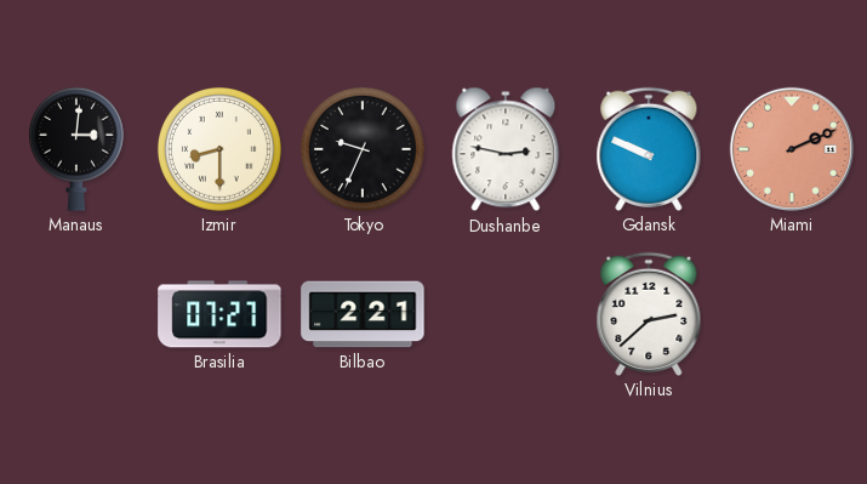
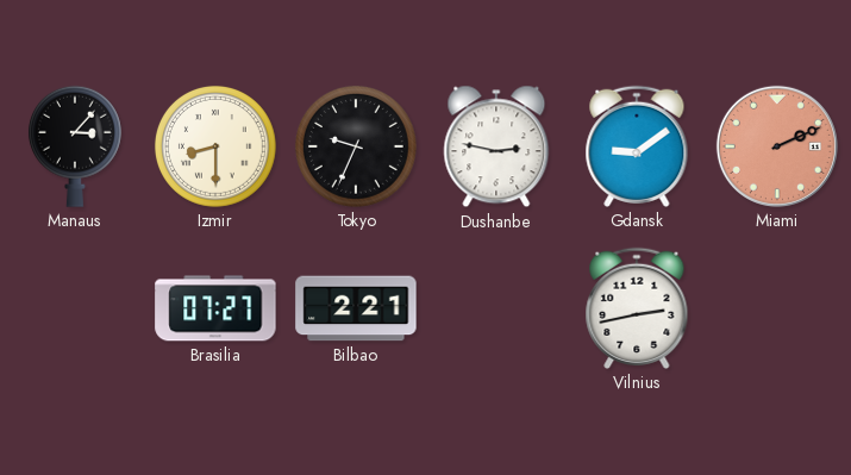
Manaus: 3:01 -> 3:07 (75, 146)
Gdansk: 9:49 -> 9:09 (637, 146)
Vilnius: 2:38 -> 2:43 (637, 308)
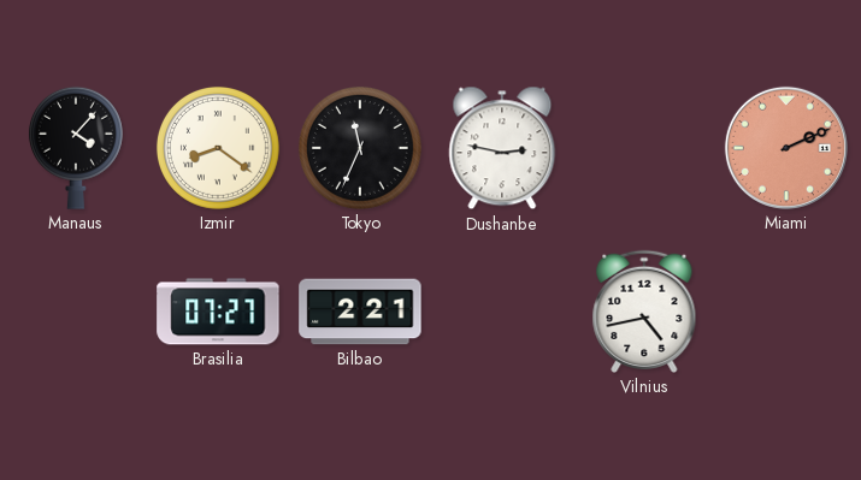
Manaus: 3:07 -> 4:07 (76, 148)
Izmir: 8:30 -> 8:21 (218, 148)
Tokyo: 9:34 -> 11:34 (360, 148)
Gdansk: 9:09 -> none (637, 146)
Vilnius: 2:43 -> 4:43 (644, 312)
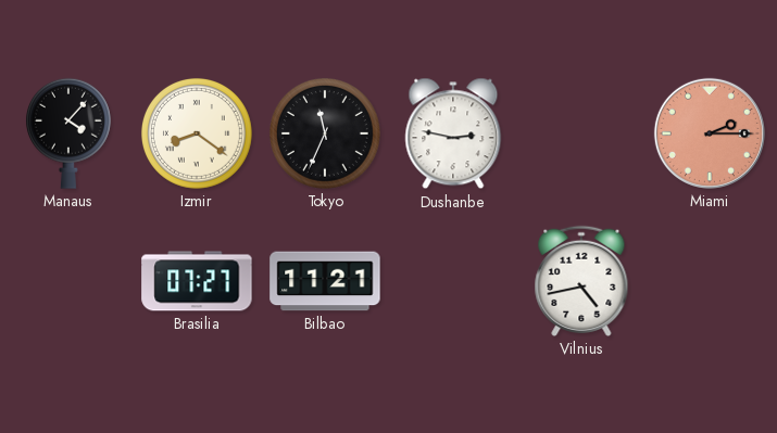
Miami: 2:11 -> 2:15 (710, 133)
Bilbao: 2:21 -> 11:21 (325, 281)
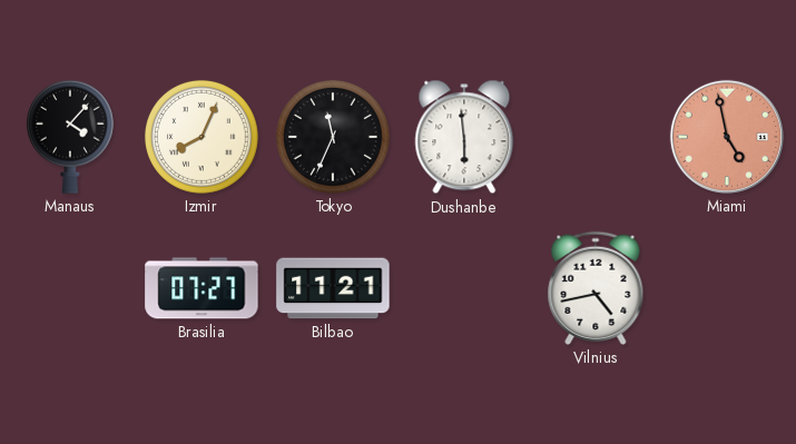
Izmir: 8:21 -> 8:04 (202, 137)
Dushanbe: 2:47 -> 5:59 (464, 137)
Miami: 2:15 -> 4:58 (727, 137)
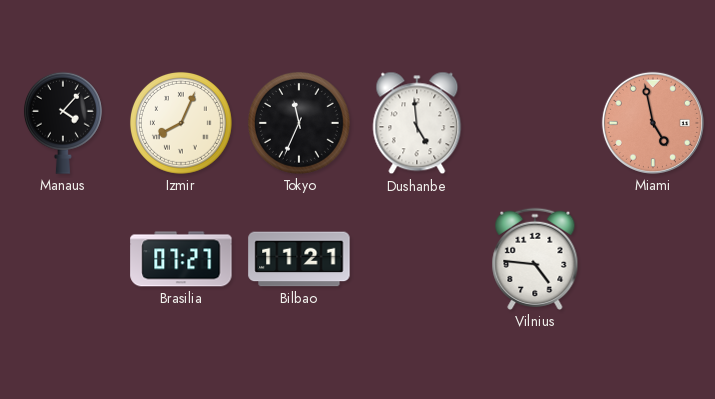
Dushanbe: 5:59 -> 4:59 (417, 123)
Vilnius: 4:43 -> 4:46 (535, 259)
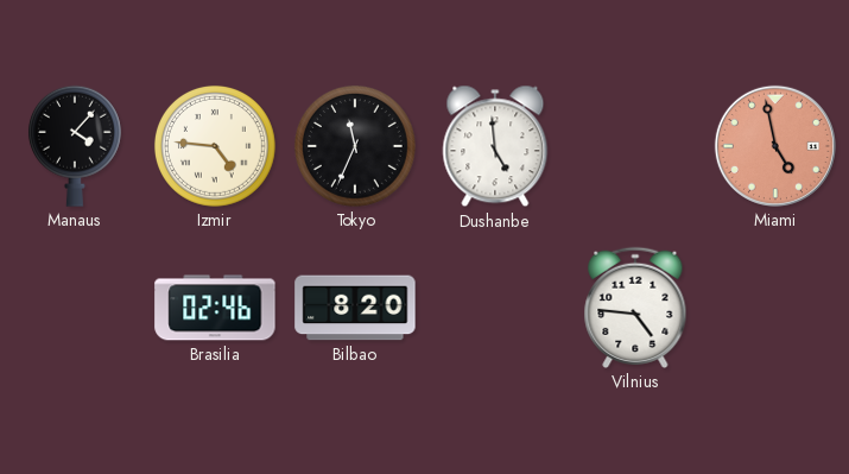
Izmir: 8:04 -> 4:46 (215, 146)
Brasilia: 07:27 -> 02:46 (215, 308)
Bilbao: 11:21 -> 8:20 (355, 308)
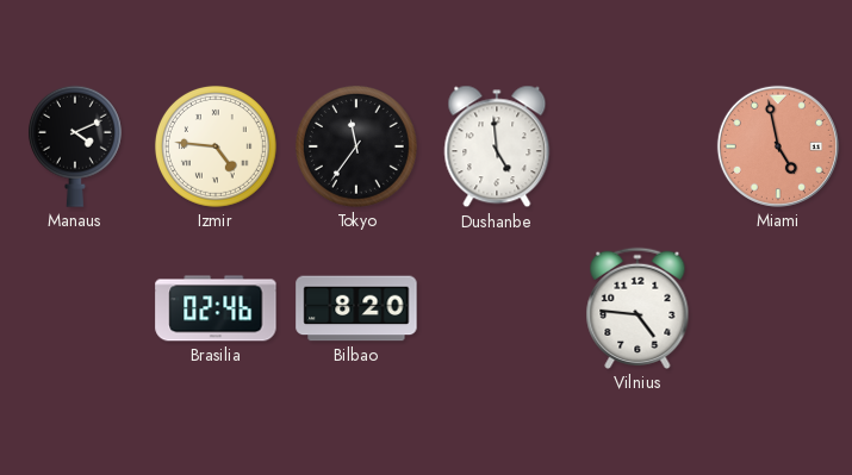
Manaus: 4:07 -> 4:11 (75, 146)
Tokyo: 11:34 -> 11:36 (356, 146)
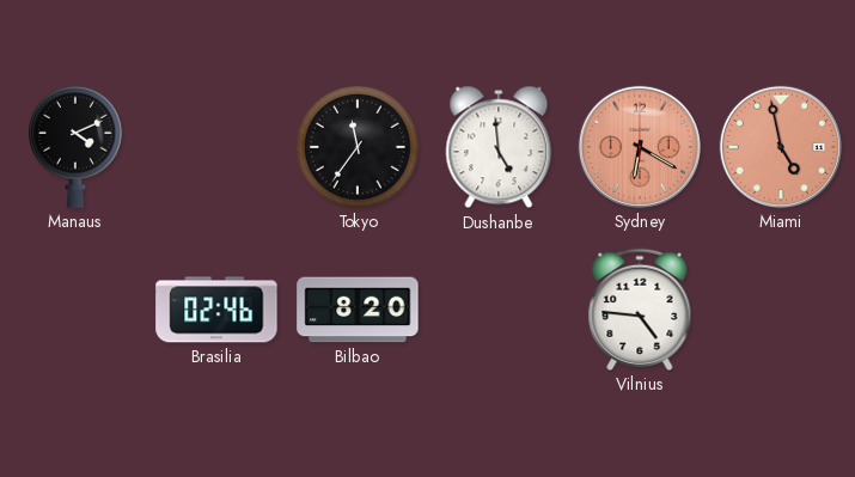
Izmir: 4:46 -> none (216, 146)
Sydney: none -> 6:20 (640, 147)
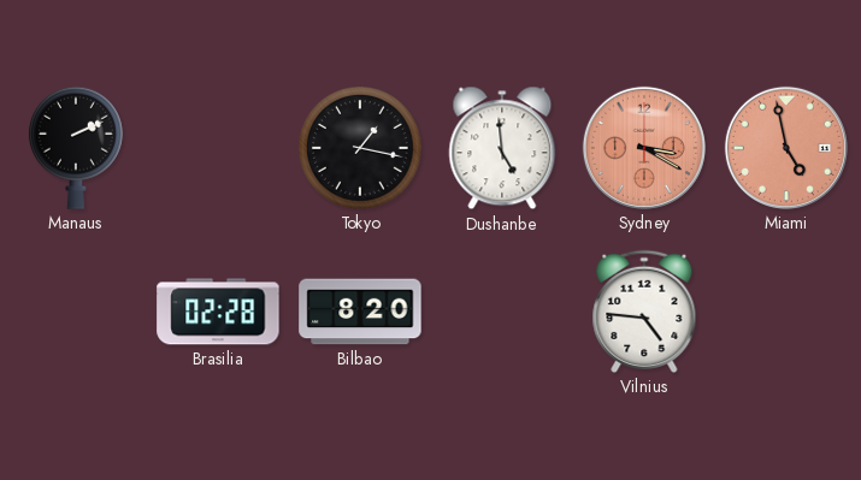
Manaus: 4:11 -> 2:11 (76, 148)
Tokyo: 11:36 -> 1:17 (360, 148)
Sydney: 6:20 -> 3:20 (644, 148)
Brasilia: 02:46 -> 02:28 (218, 312)
